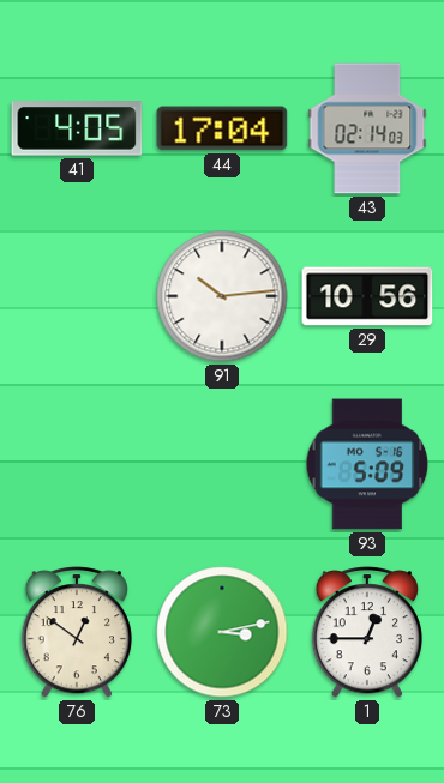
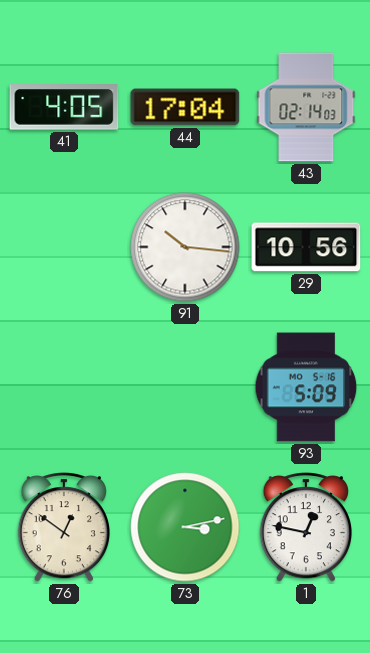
91: 10:14 -> 10:16 (185, 247)
1: 12:45 -> 12:47 (305, 527)
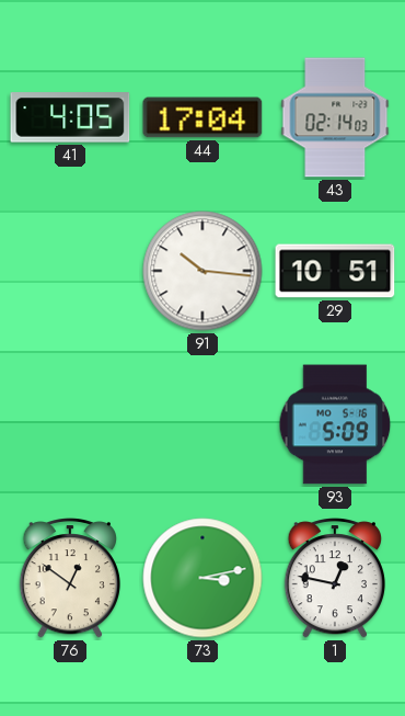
29: 10:56 -> 10:51 (335, 271)
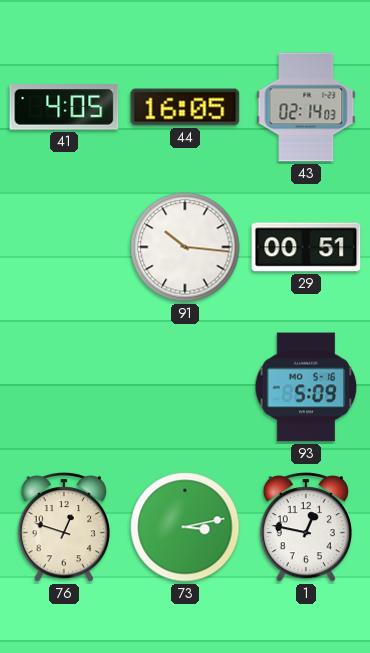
44: 17:04 -> 16:05 (185, 107)
29: 10:51 -> 00:51 (306, 247)
76: 12:51 -> 12:48 (63, 527)
